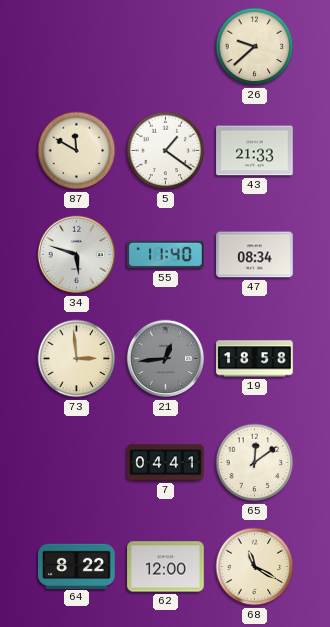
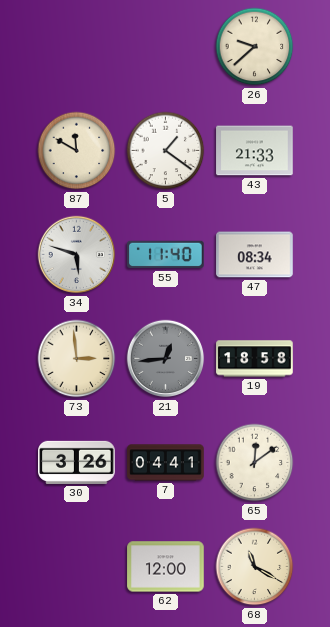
30: none -> 3:26 (77, 462)
64: 8:22 -> none (77, 566)
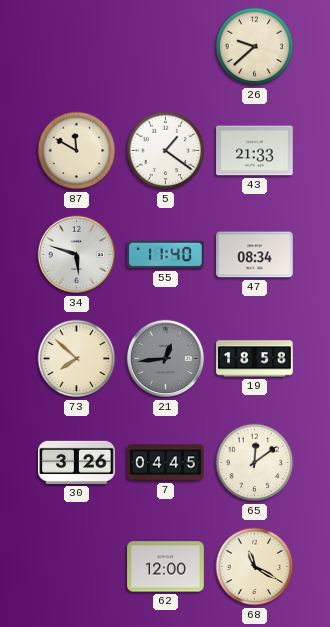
73: 2:59 -> 7:52 (77, 359)
7: 04:41 -> 04:45 (166, 463)
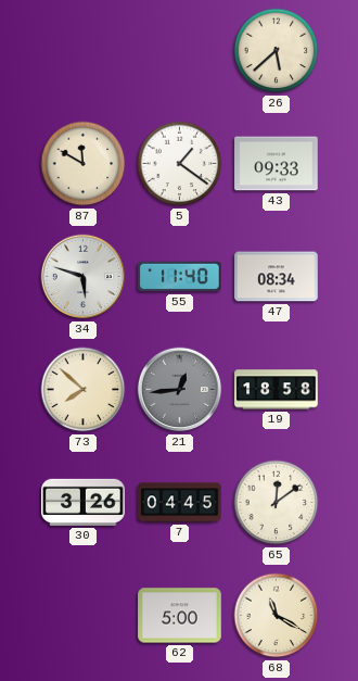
26: 9:38 -> 5:38 (277, 51)
43: 21:33 -> 09:33 (277, 164)
62: 12:00 -> 5:00 (180, 616)
